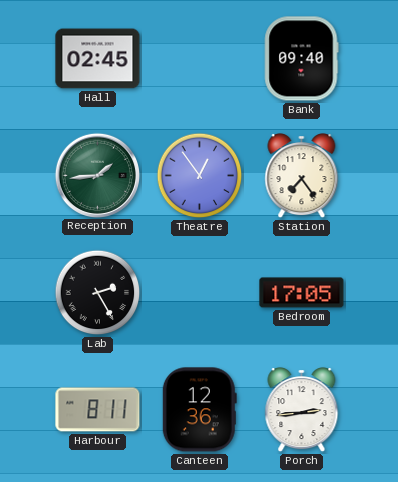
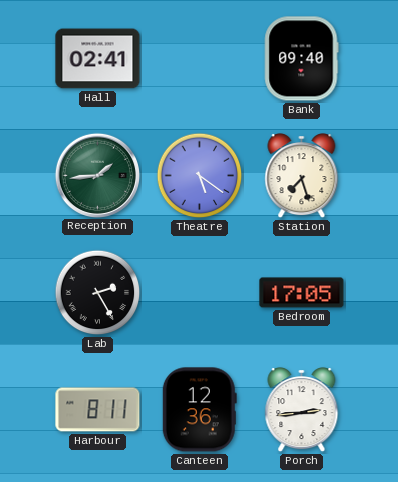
Hall: 02:45 -> 02:41 (98, 59)
Theatre: 12:54 -> 5:21 (200, 176)
Station: 7:24 -> 7:27 (302, 176)
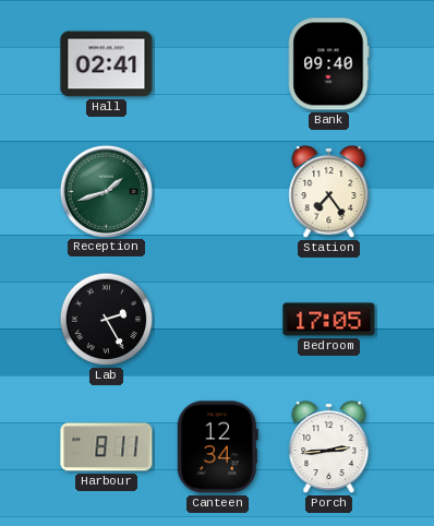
Reception: 1:44 -> 1:42 (106, 191)
Theatre: 5:21 -> none (200, 176)
Station: 7:27 -> 7:24 (329, 192)
Canteen: 12:36 -> 12:34 (217, 447)
